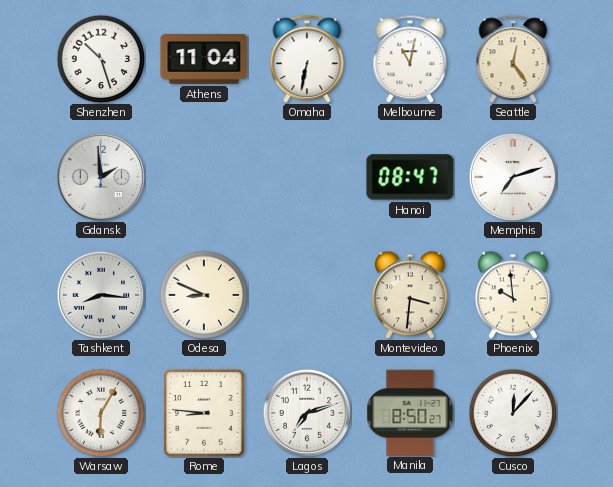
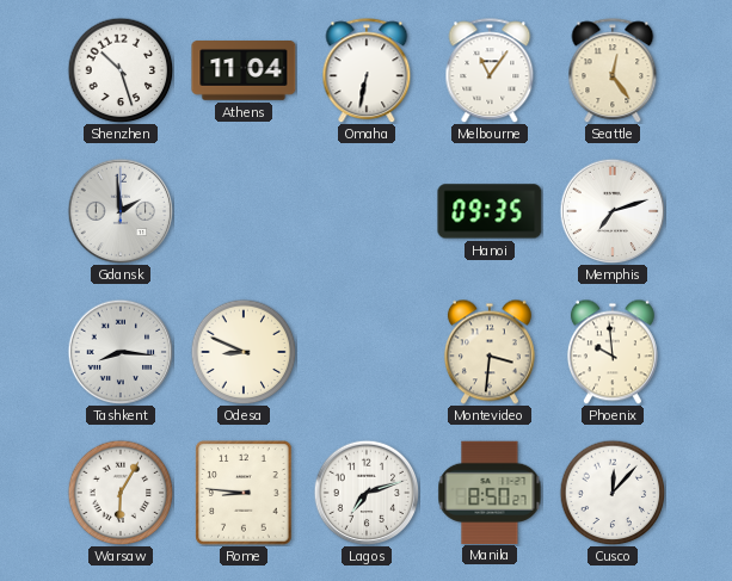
Melbourne: 11:02 -> 11:06 (490, 70)
Hanoi: 08:47 -> 09:35 (490, 211)
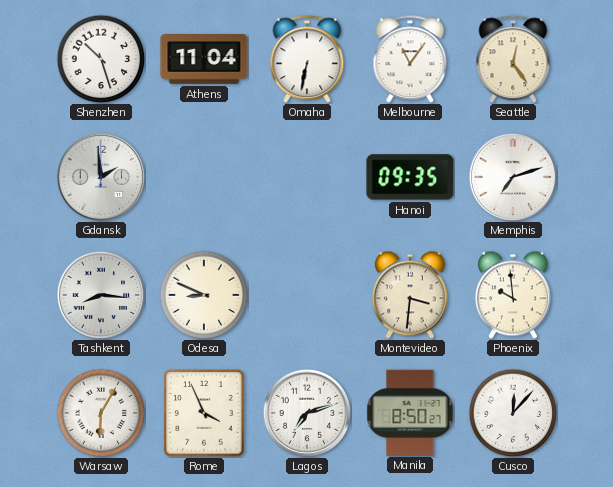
Rome: 8:46 -> 3:56 (204, 413)
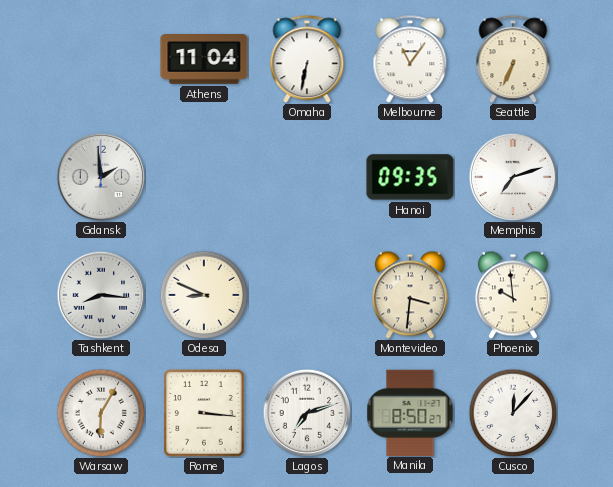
Shenzhen: 10:27 -> none (101, 59)
Seattle: 12:24 -> 6:34 (513, 59)
Rome: 3:56 -> 3:16 (204, 413)
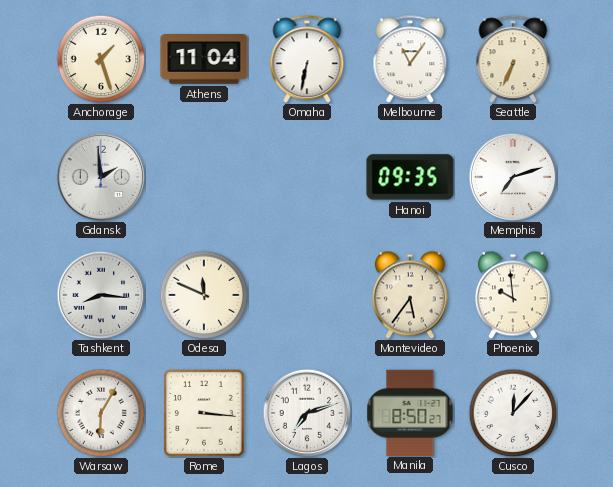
Anchorage: none -> 1:27 (101, 59)
Odesa: 8:49 -> 11:49 (204, 295)
Montevideo: 3:31 -> 5:36 (410, 295)
